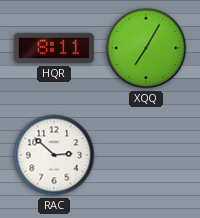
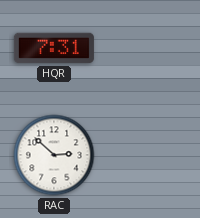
HQR: 8:11 -> 7:31 (54, 48)
XQQ: 7:05 -> none (146, 48)
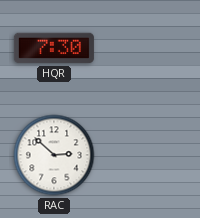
HQR: 7:31 -> 7:30 (54, 48)
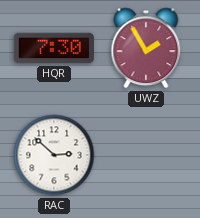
UWZ: none -> 1:55 (146, 48)
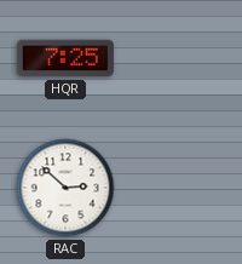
HQR: 7:30 -> 7:25 (65, 58)
UWZ: 1:55 -> none (146, 48)
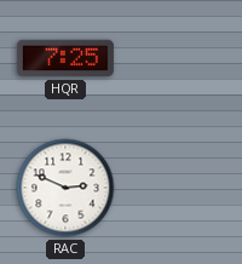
RAC: 2:52 -> 2:49 (65, 188)
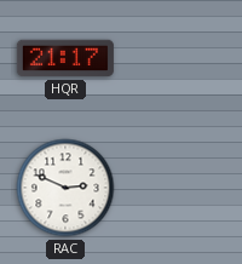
HQR: 7:25 -> 21:17 (65, 58)
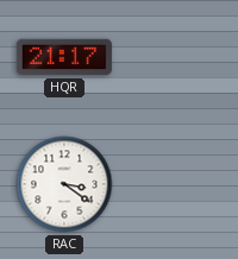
RAC: 2:49 -> 3:21 (64, 184)
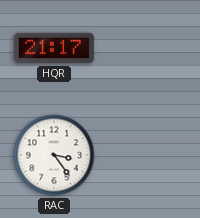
RAC: 3:21 -> 3:24 (54, 155)
